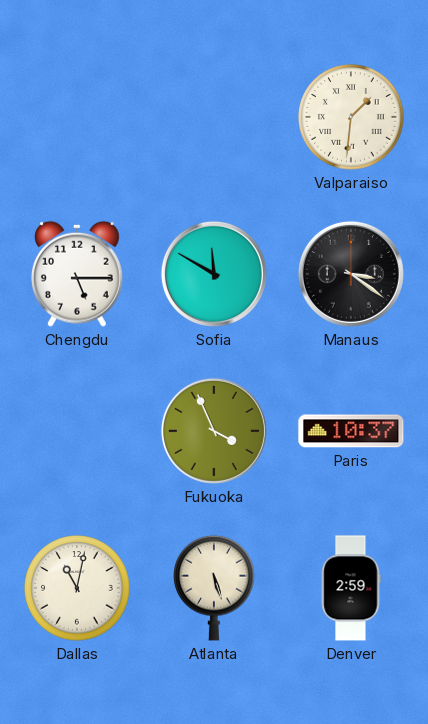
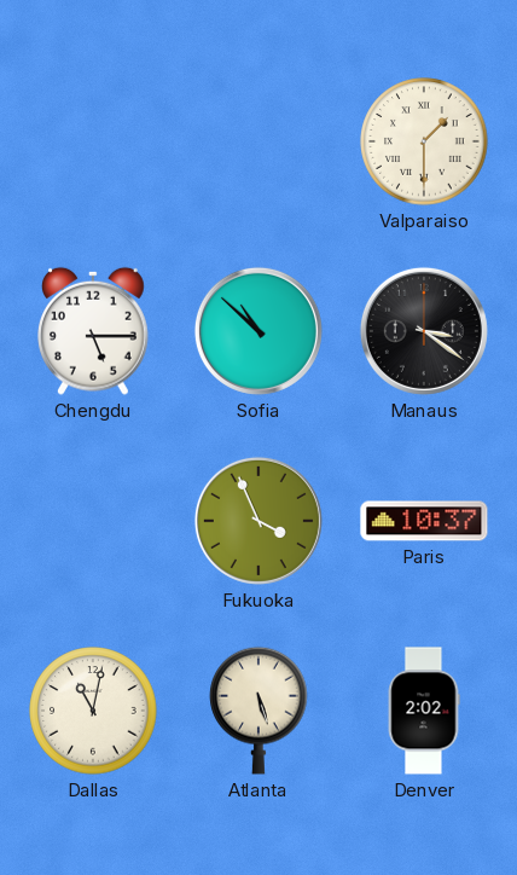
Valparaiso: 1:31 -> 1:30 (424, 141)
Sofia: 11:50 -> 10:52 (258, 331)
Denver: 2:59 -> 2:02 (424, 711)
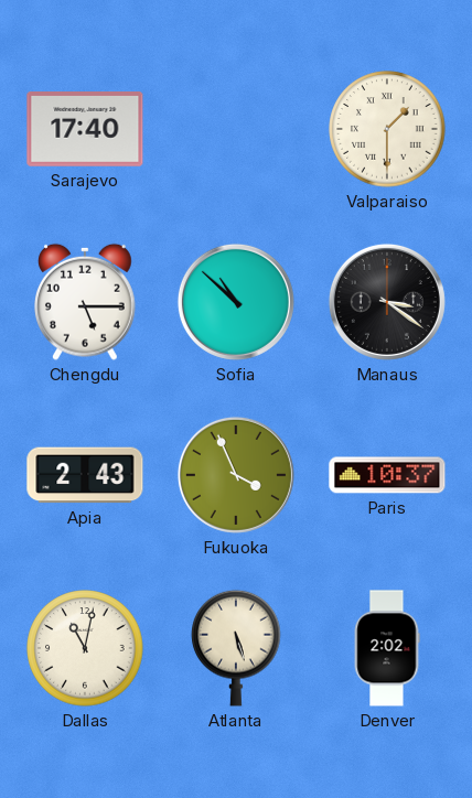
Sarajevo: none -> 17:40 (85, 130)
Apia: none -> 2:43 (85, 475)
